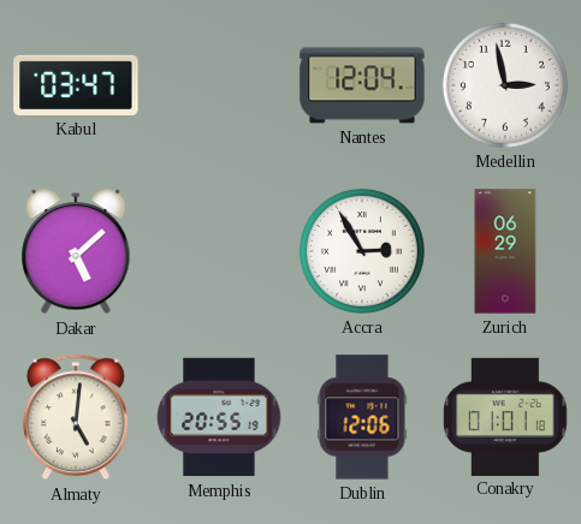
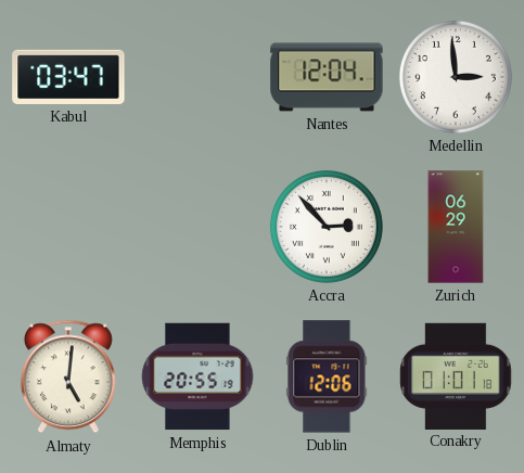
Medellin: 2:58 -> 2:59 (456, 77)
Dakar: 5:08 -> none (76, 252)
Accra: 2:55 -> 2:53 (327, 227)
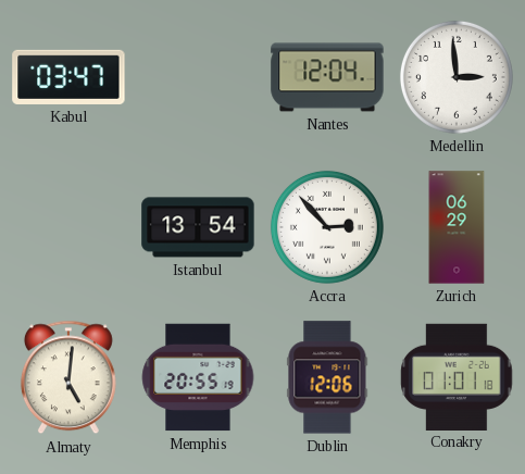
Istanbul: none -> 13:54 (198, 227)
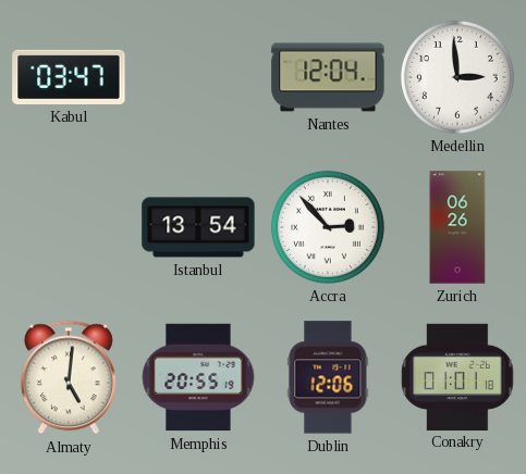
Zurich: 06:29 -> 06:26 (457, 227)
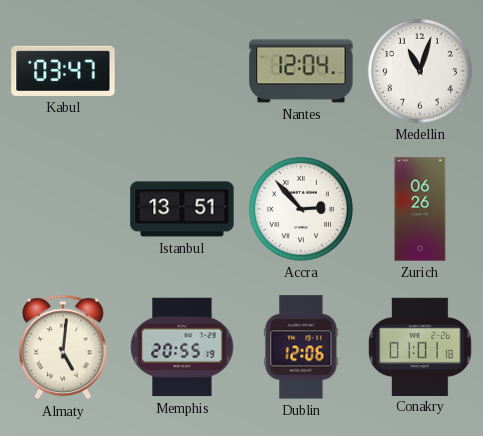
Medellin: 2:59 -> 11:03 (420, 71)
Istanbul: 13:54 -> 13:51 (182, 209)
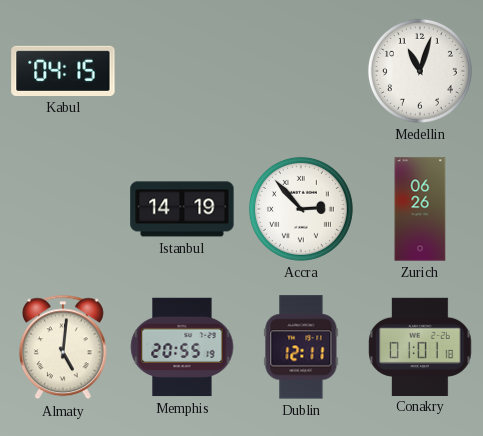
Kabul: 03:47 -> 04:15 (63, 71)
Nantes: 12:04 -> none (301, 71)
Istanbul: 13:51 -> 14:19 (182, 209)
Dublin: 12:06 -> 12:11 (301, 347)
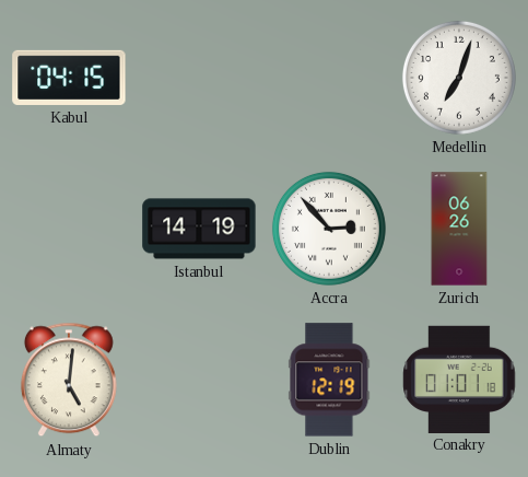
Medellin: 11:03 -> 7:03 (459, 78)
Memphis: 20:55 -> none (182, 347)
Dublin: 12:11 -> 12:19 (329, 380)
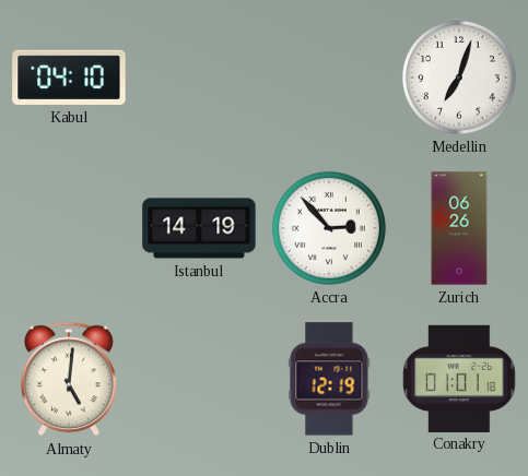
Kabul: 04:15 -> 04:10 (69, 78)
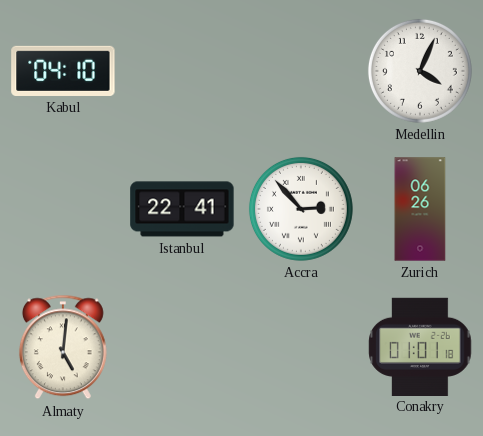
Medellin: 7:03 -> 4:04 (420, 71)
Istanbul: 14:19 -> 22:41 (182, 209)
Dublin: 12:19 -> none (329, 379)
